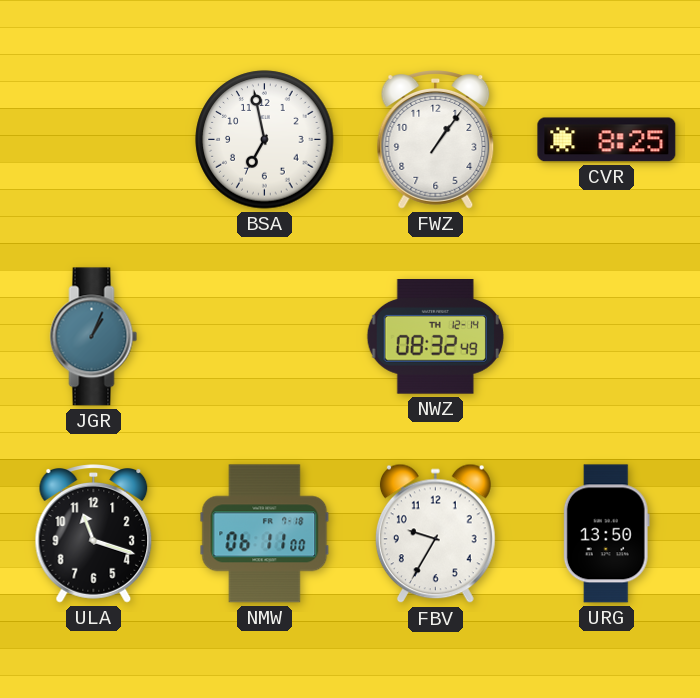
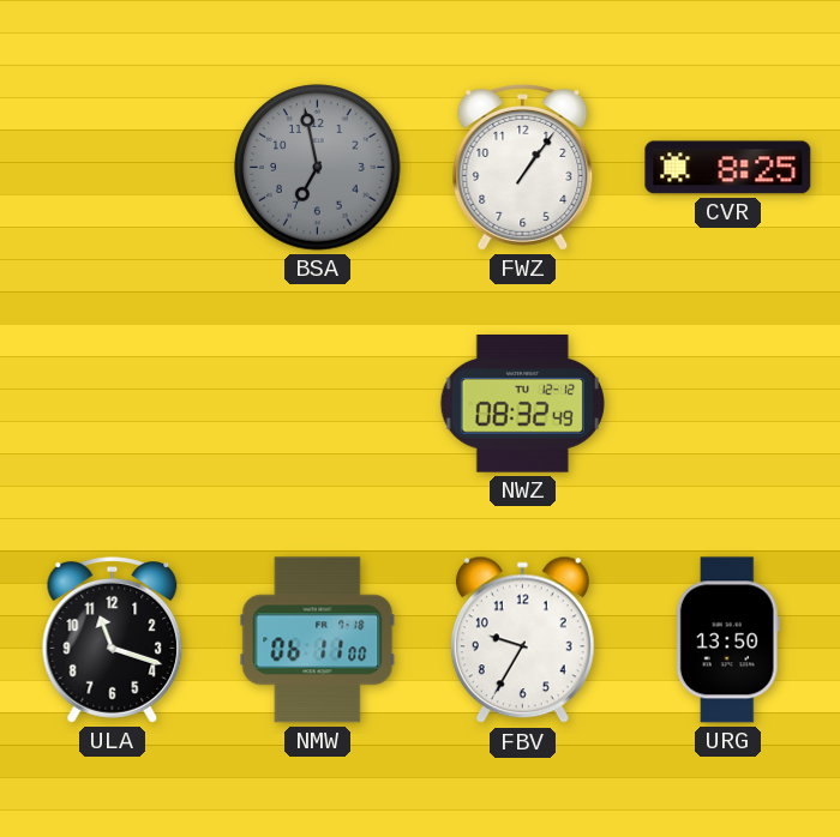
BSA dial: white -> grey (318, 168)
JGR: 1:04 -> none (94, 337)
NWZ date: TH 12-14 -> TU 12-12 (522, 404)
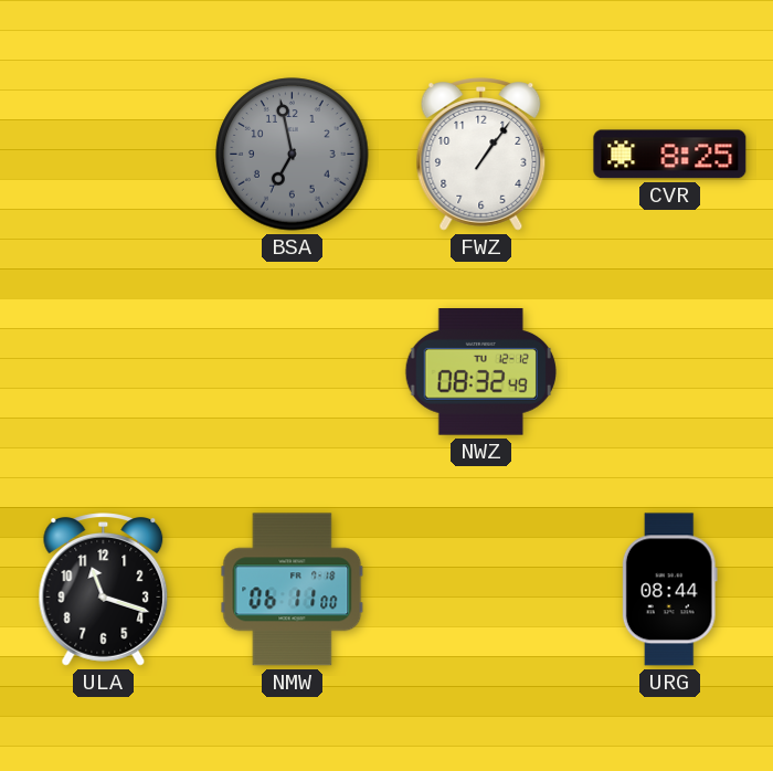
FBV: 9:35 -> none (522, 640)
URG: 13:50 -> 08:44 (669, 590)
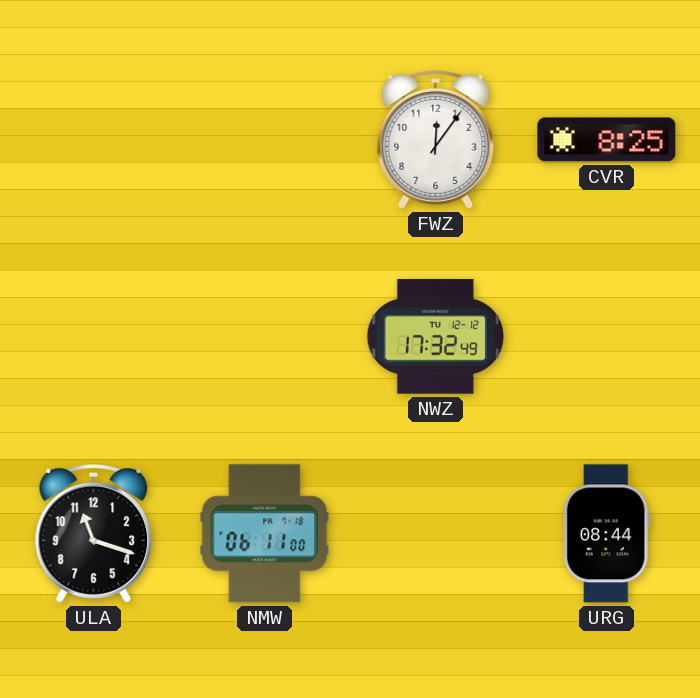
BSA: 6:58 -> none (293, 155)
FWZ: 1:06 -> 12:06 (436, 140)
NWZ: 08:32 -> 17:32 (435, 337)
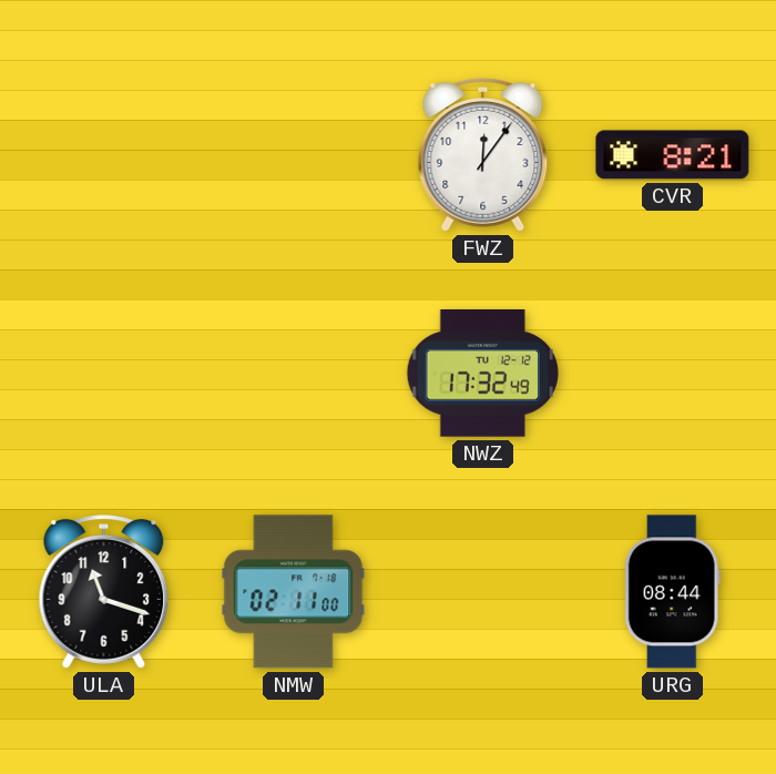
CVR: 8:25 -> 8:21 (673, 155)
NMW: 06:11 -> 02:11 (294, 592)
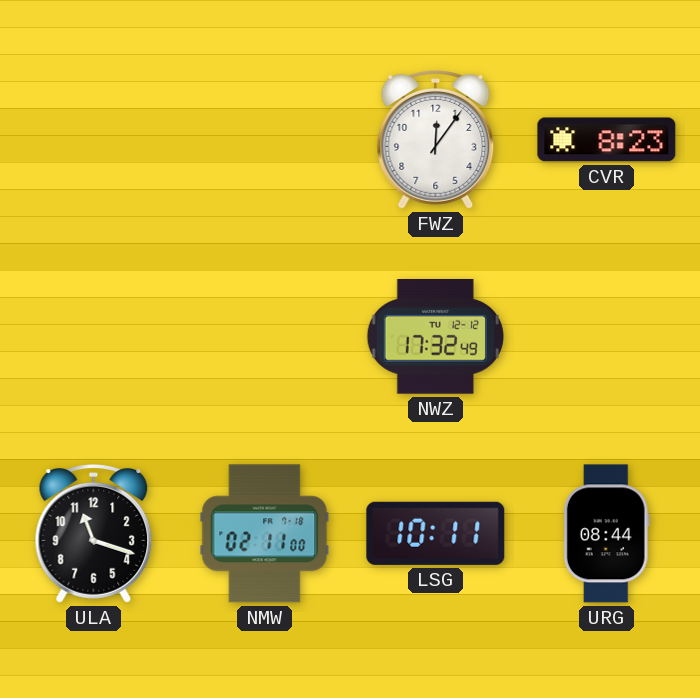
CVR: 8:21 -> 8:23 (607, 140)
LSG: none -> 10:11 (436, 533)
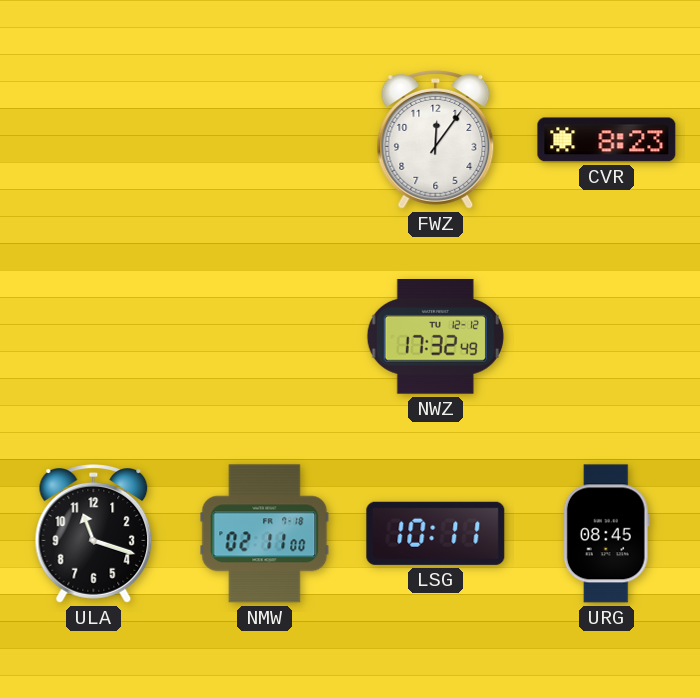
URG: 08:44 -> 08:45 (606, 534)
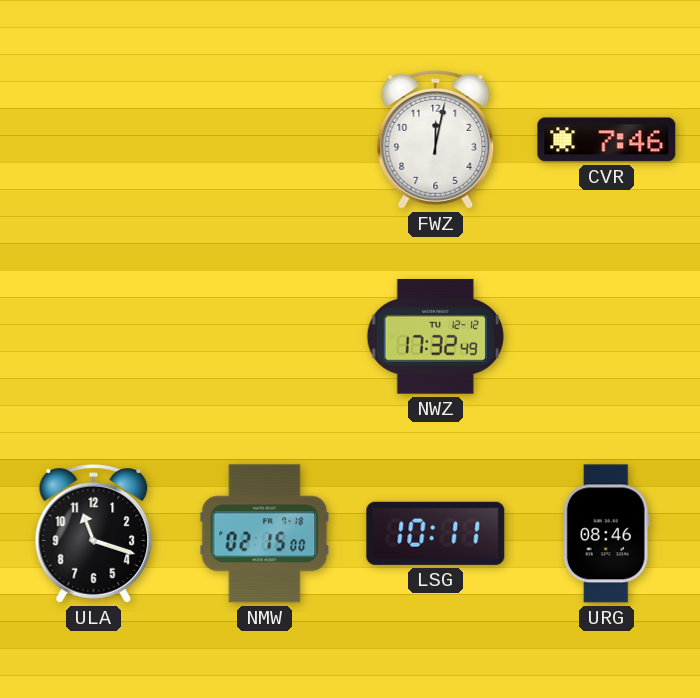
FWZ: 12:06 -> 12:02 (436, 140)
CVR: 8:23 -> 7:46 (607, 140)
NMW: 02:11 -> 02:15 (265, 534)
URG: 08:45 -> 08:46 (606, 534)
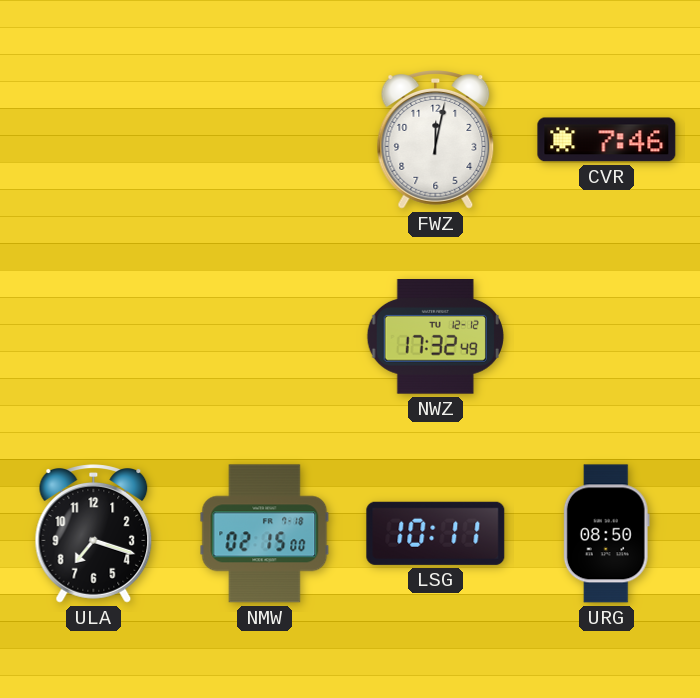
ULA: 11:18 -> 7:18 (94, 534)
URG: 08:46 -> 08:50 (606, 534)
